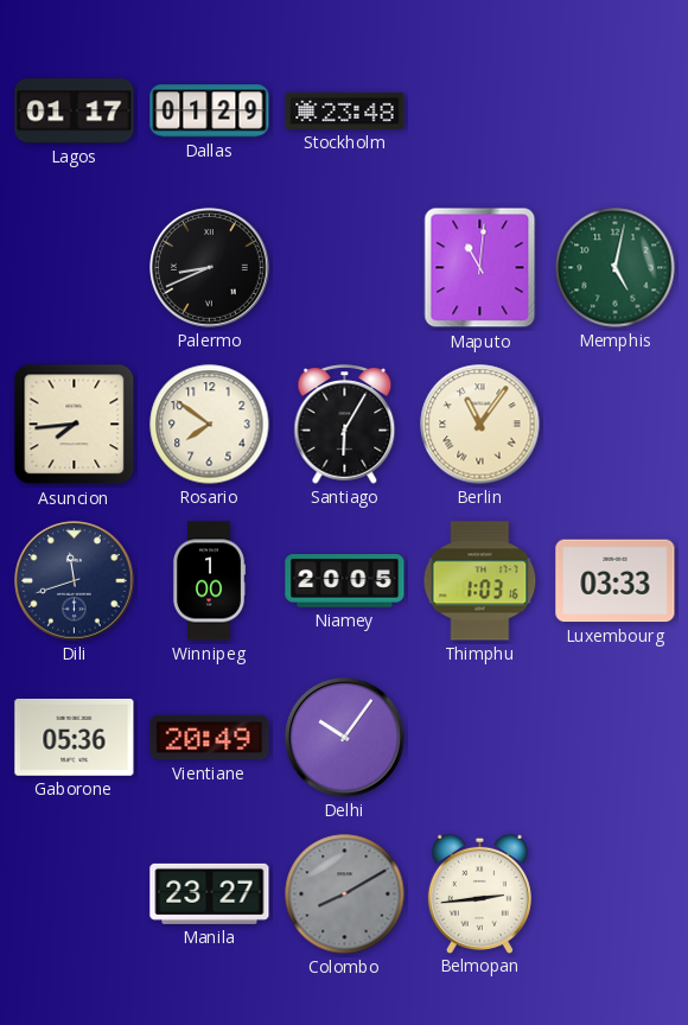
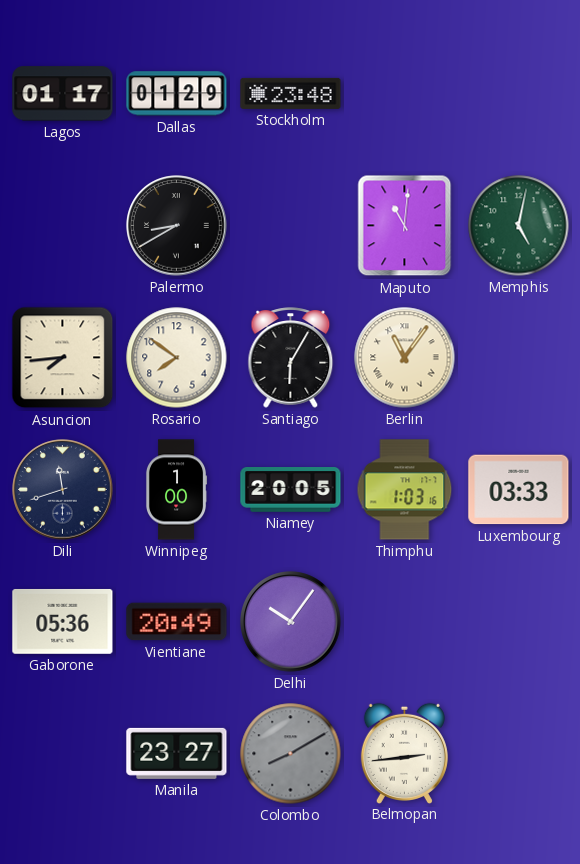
Palermo: 8:41 -> 8:40 (177, 226)
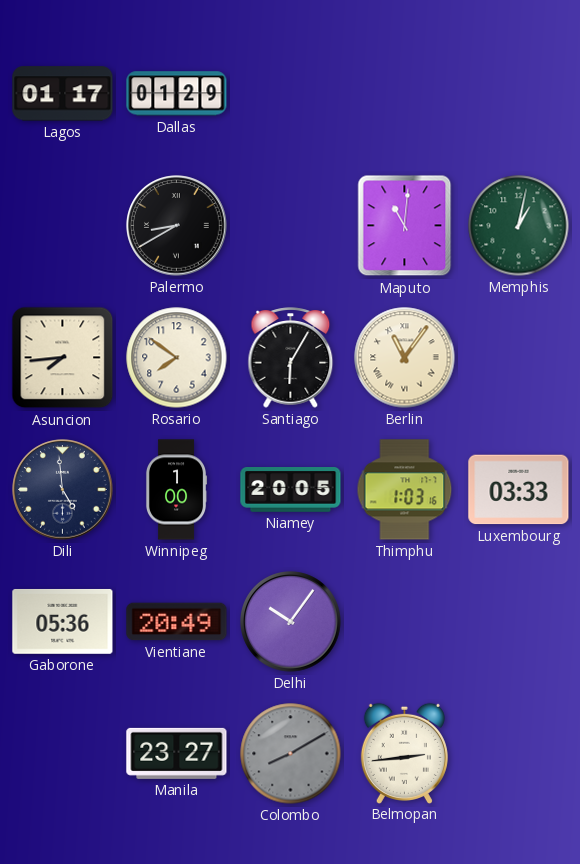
Stockholm: 23:48 -> none (291, 93)
Memphis: 5:02 -> 1:02 (519, 226)
Dili: 11:42 -> 4:59 (63, 490)
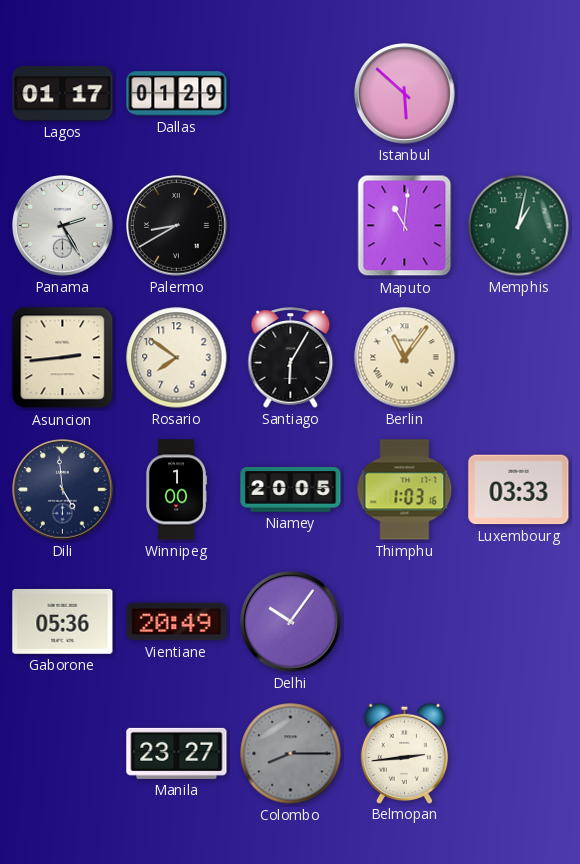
Istanbul: none -> 5:52 (405, 94)
Panama: none -> 2:25 (63, 226)
Asuncion: 7:44 -> 2:44 (63, 358)
Colombo: 8:10 -> 8:15 (291, 754)
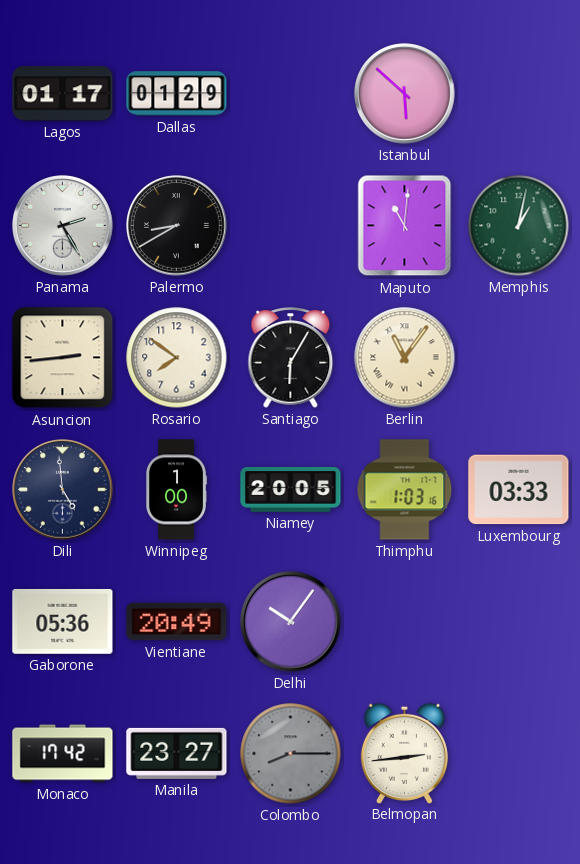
Monaco: none -> 17:42 (63, 754)
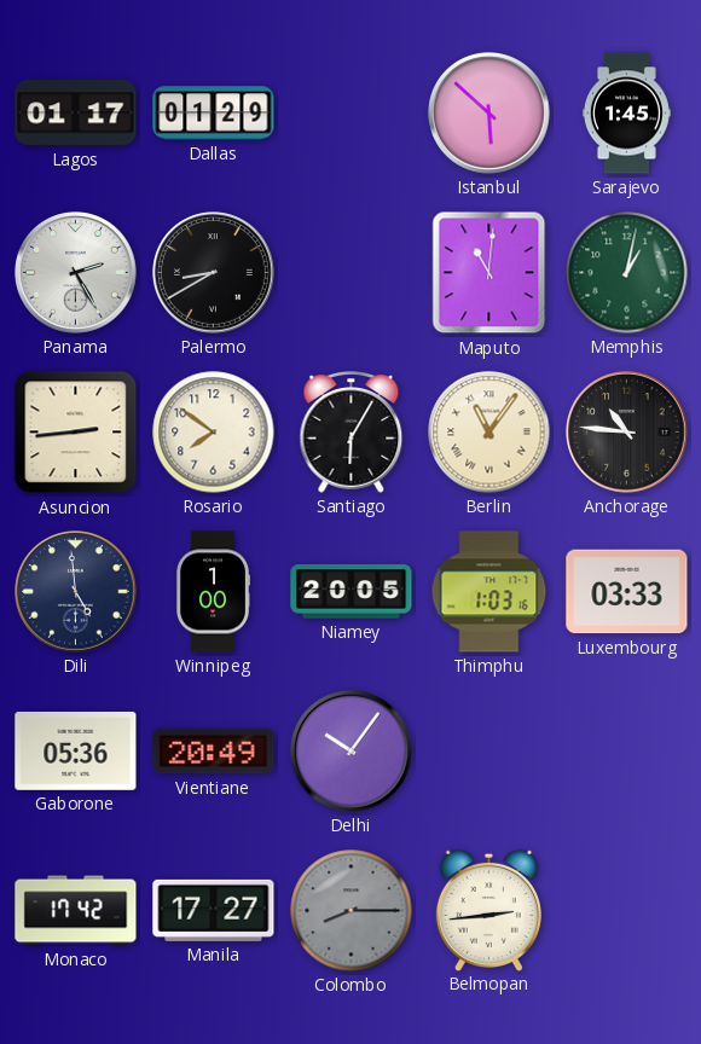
Sarajevo: none -> 1:45 (626, 114)
Anchorage: none -> 10:46 (627, 433)
Manila: 23:27 -> 17:27 (214, 910)
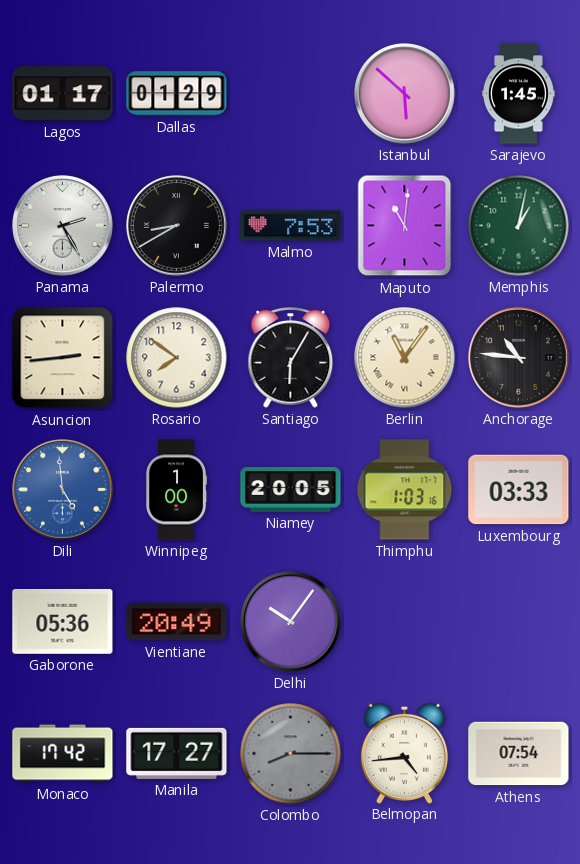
Malmo: none -> 7:53 (291, 226)
Dili dial: navy -> blue (63, 490)
Belmopan: 2:44 -> 4:44 (404, 753)
Athens: none -> 07:54 (519, 754)
